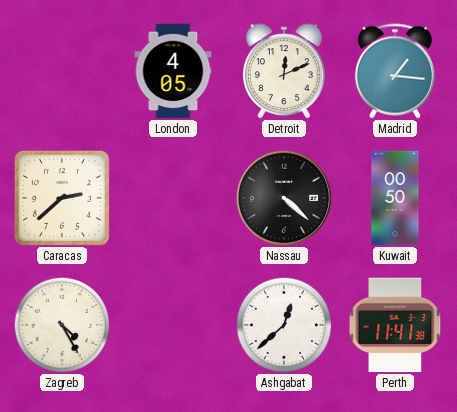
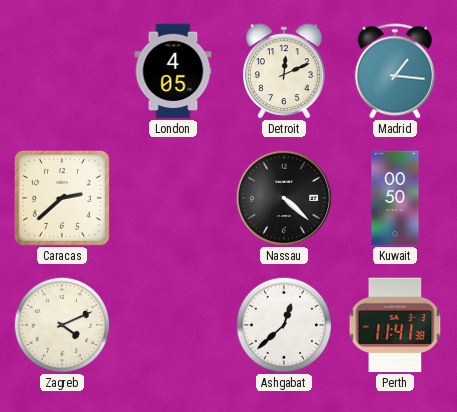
Zagreb: 4:25 -> 4:11 (62, 325)
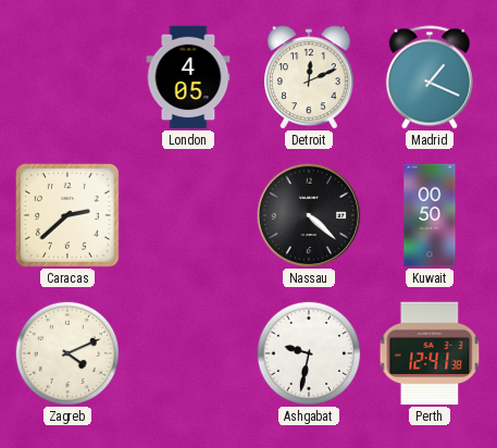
Madrid: 1:16 -> 1:19 (430, 77)
Ashgabat: 12:38 -> 9:32 (309, 353)
Perth: 11:41 -> 12:41 (430, 353)
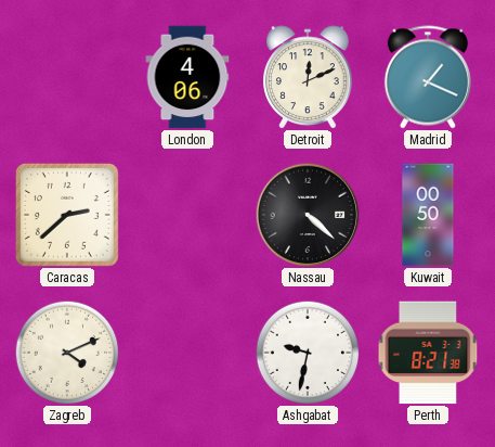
London: 4:05 -> 4:06 (187, 77)
Perth: 12:41 -> 8:21 (428, 353)
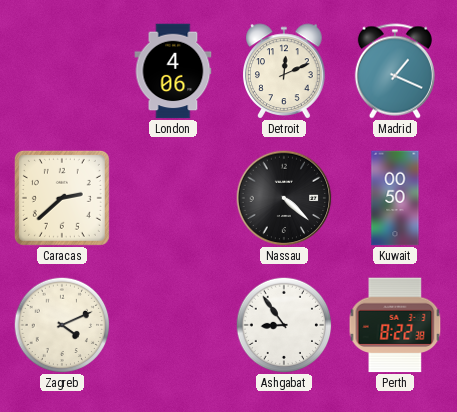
Ashgabat: 9:32 -> 8:54 (284, 325)
Perth: 8:21 -> 8:22 (395, 325)
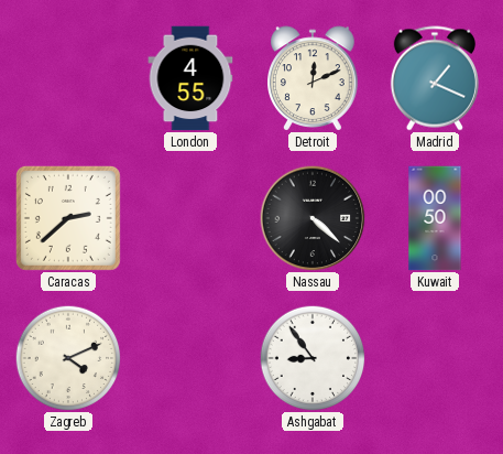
London: 4:06 -> 4:55 (190, 78)
Perth: 8:22 -> none (395, 325)
